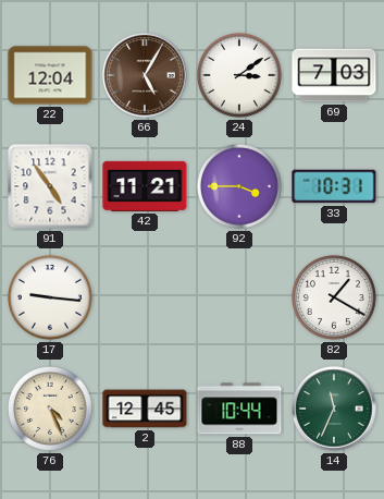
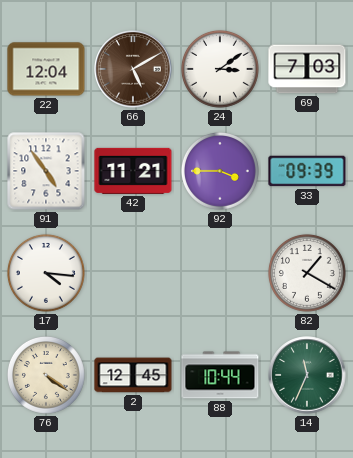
66: 5:05 -> 5:10 (133, 69)
33: 10:31 -> 09:39 (307, 171)
17: 9:16 -> 4:16 (46, 273)
76: 4:26 -> 4:21 (46, 375)
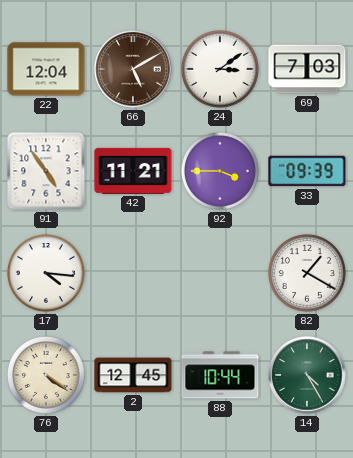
14: 11:34 -> 4:25 (307, 375)
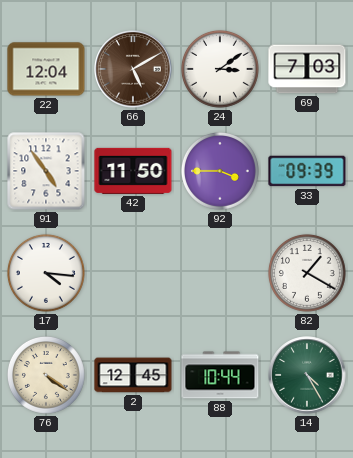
42: 11:21 -> 11:50 (133, 171)
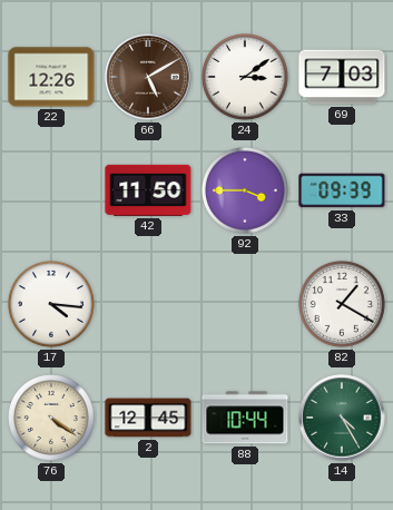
22: 12:04 -> 12:26 (51, 77)
91: 4:54 -> none (46, 171)
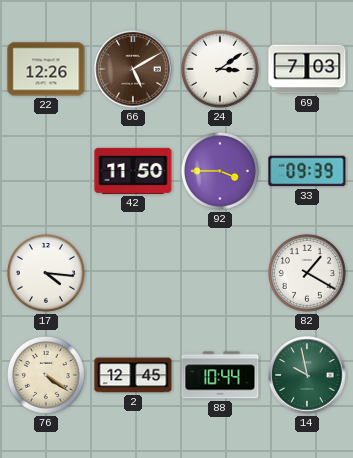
14: 4:25 -> 9:58 (307, 375)
